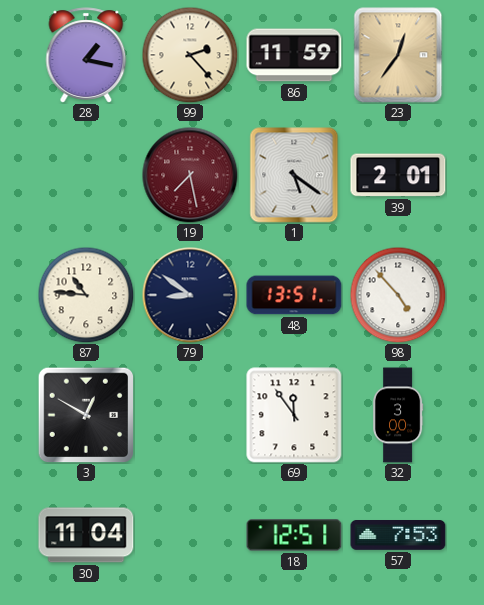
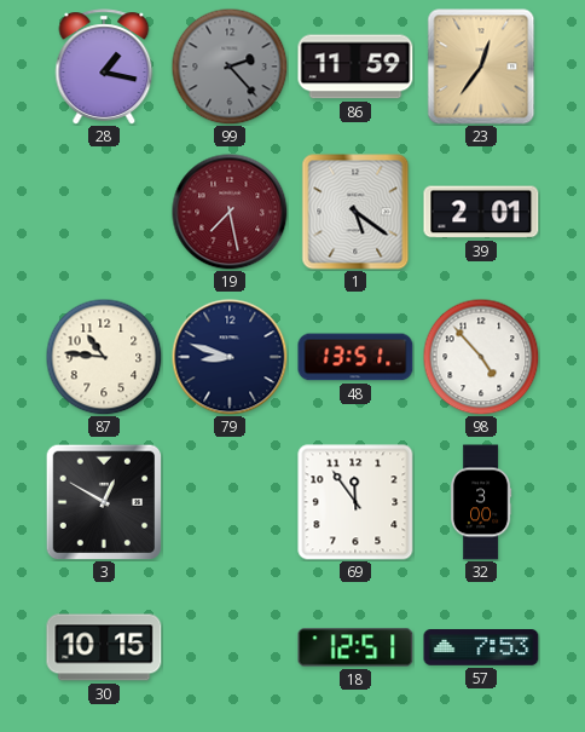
99 dial: cream -> grey (230, 67)
79: 8:51 -> 8:48 (230, 357)
30: 11:04 -> 10:15 (104, 647)
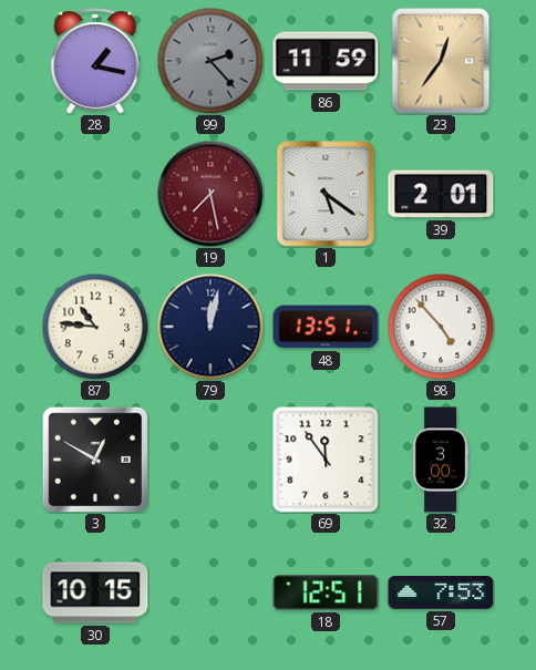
79: 8:48 -> 12:02 (210, 327)
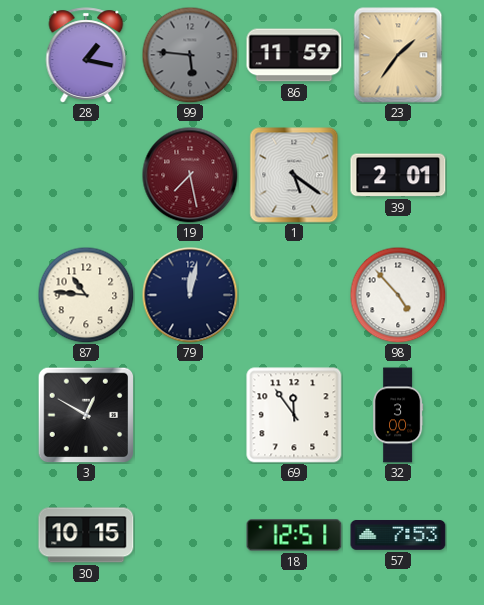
99: 2:23 -> 5:46 (190, 55)
23: 12:36 -> 1:36 (398, 55)
48: 13:51 -> none (326, 327)
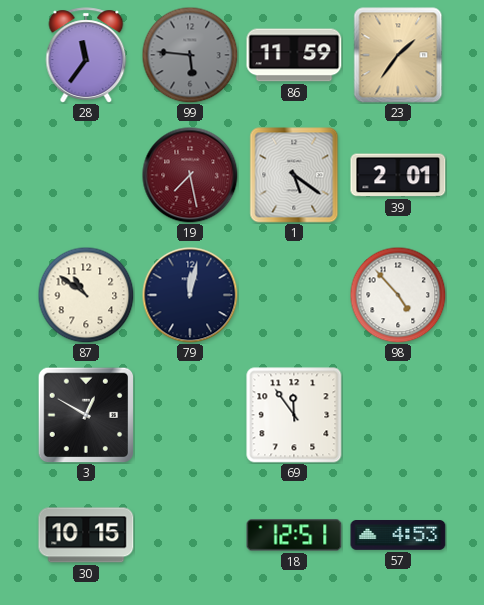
28: 1:17 -> 11:36 (86, 55)
87: 10:46 -> 10:51 (86, 295)
32: 3:00 -> none (398, 415)
57: 7:53 -> 4:53 (398, 536)
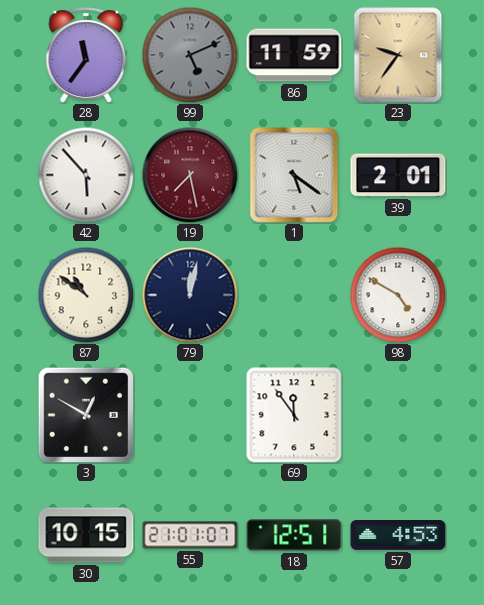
99: 5:46 -> 5:11 (190, 55)
23: 1:36 -> 9:36 (398, 55)
42: none -> 5:53 (86, 175)
98: 4:53 -> 4:50 (398, 295)
55: none -> 21:01 (190, 535)
